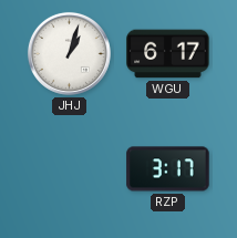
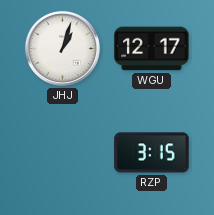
WGU: 6:17 -> 12:17 (152, 49)
RZP: 3:17 -> 3:15 (152, 153)
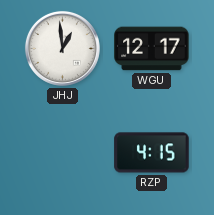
JHJ: 1:03 -> 12:59 (62, 48)
RZP: 3:15 -> 4:15 (152, 153)
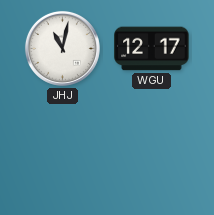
JHJ: 12:59 -> 11:02 (62, 48)
RZP: 4:15 -> none (152, 153)
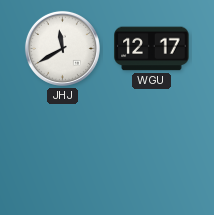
JHJ: 11:02 -> 11:40 (62, 48)
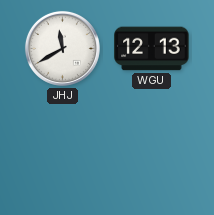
WGU: 12:17 -> 12:13 (152, 49)
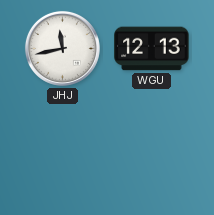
JHJ: 11:40 -> 11:43 (62, 48)
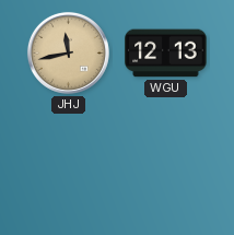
JHJ dial: white -> champagne (68, 52)
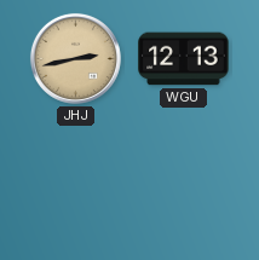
JHJ: 11:43 -> 2:43 (75, 58)
